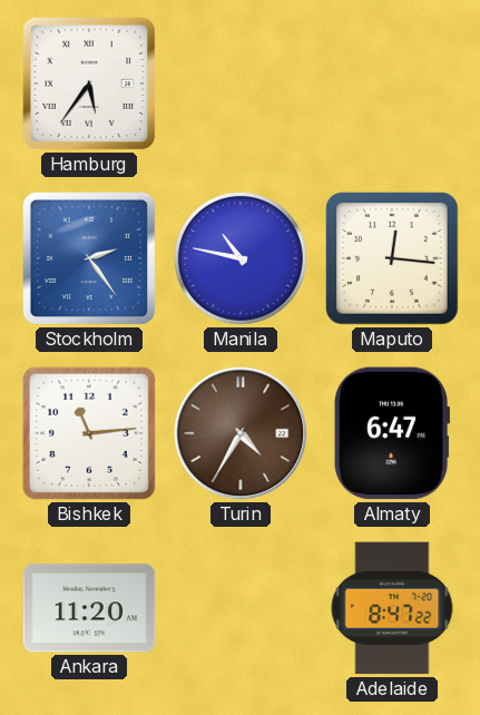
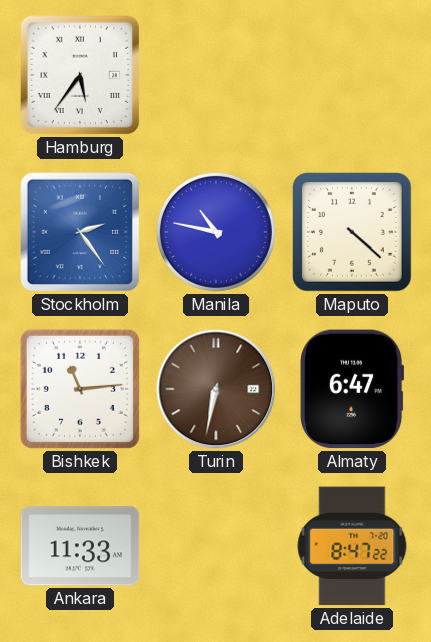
Maputo: 12:16 -> 4:22 (352, 232)
Turin: 4:35 -> 6:32 (216, 389)
Ankara: 11:20 -> 11:33 (80, 546)
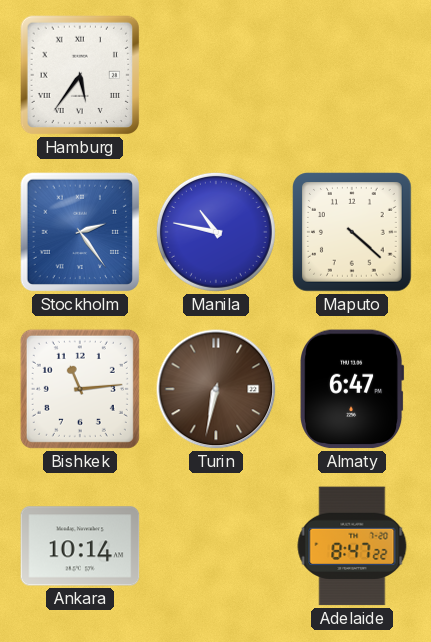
Ankara: 11:33 -> 10:14 (80, 546)
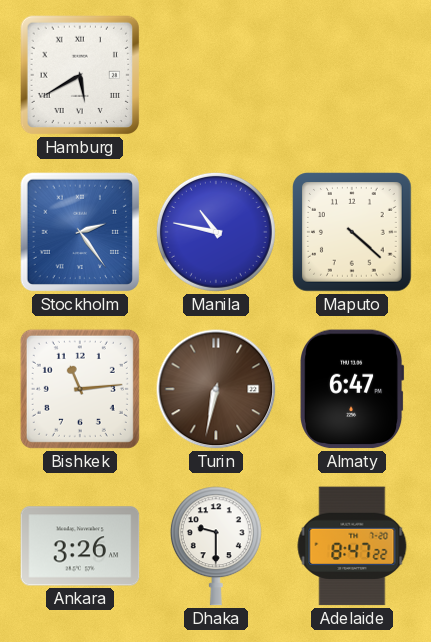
Hamburg: 5:36 -> 5:40 (80, 75)
Ankara: 10:14 -> 3:26 (80, 546)
Dhaka: none -> 9:30 (216, 546)
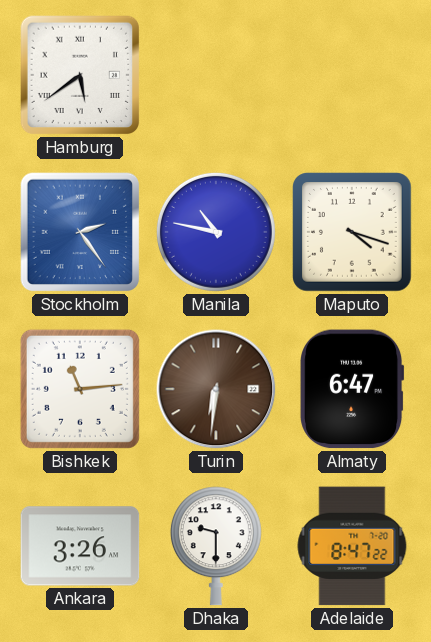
Hamburg: 5:40 -> 5:39 (80, 75)
Maputo: 4:22 -> 4:18 (352, 232)
Turin: 6:32 -> 6:31 (216, 389)
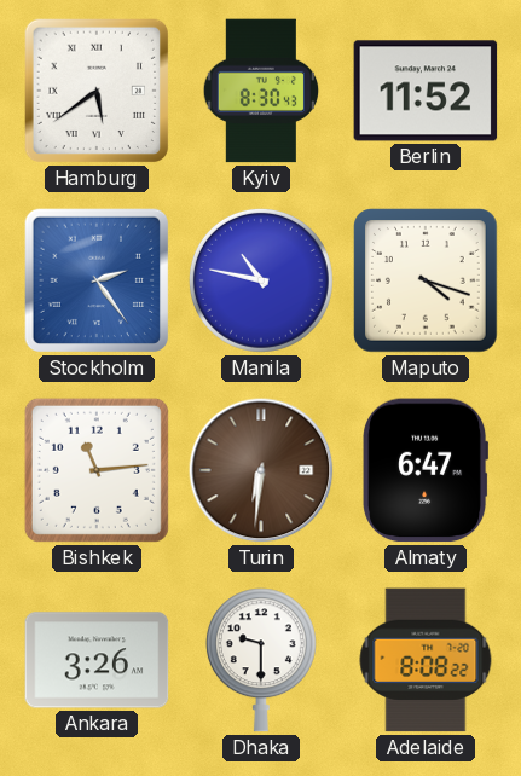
Kyiv: none -> 8:30 (261, 91)
Berlin: none -> 11:52 (426, 91)
Adelaide: 8:47 -> 8:08 (426, 660)
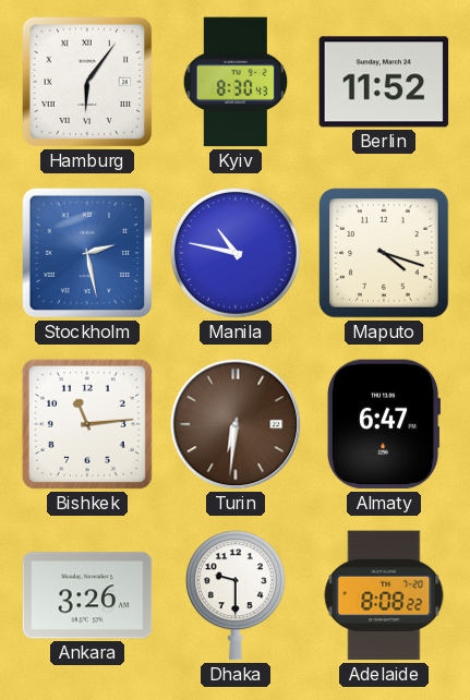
Hamburg: 5:39 -> 6:06 (87, 82)
Stockholm: 2:24 -> 2:28 (87, 253)
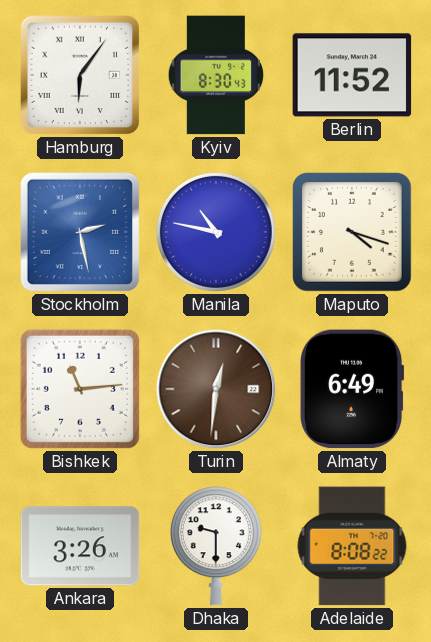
Turin: 6:31 -> 12:31 (216, 389)
Almaty: 6:47 -> 6:49 (352, 389)
